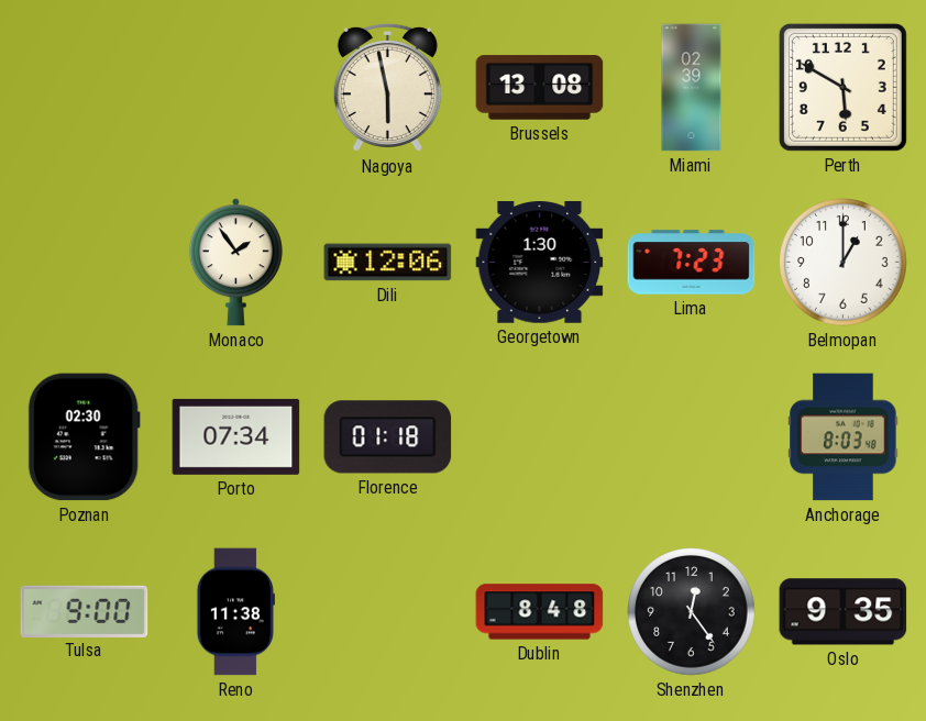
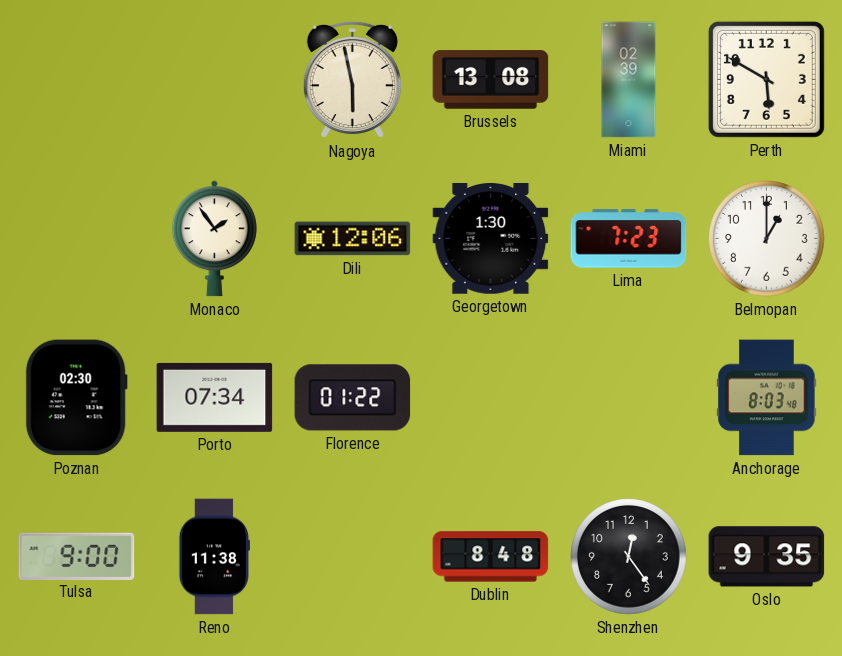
Florence: 01:18 -> 01:22 (353, 398)
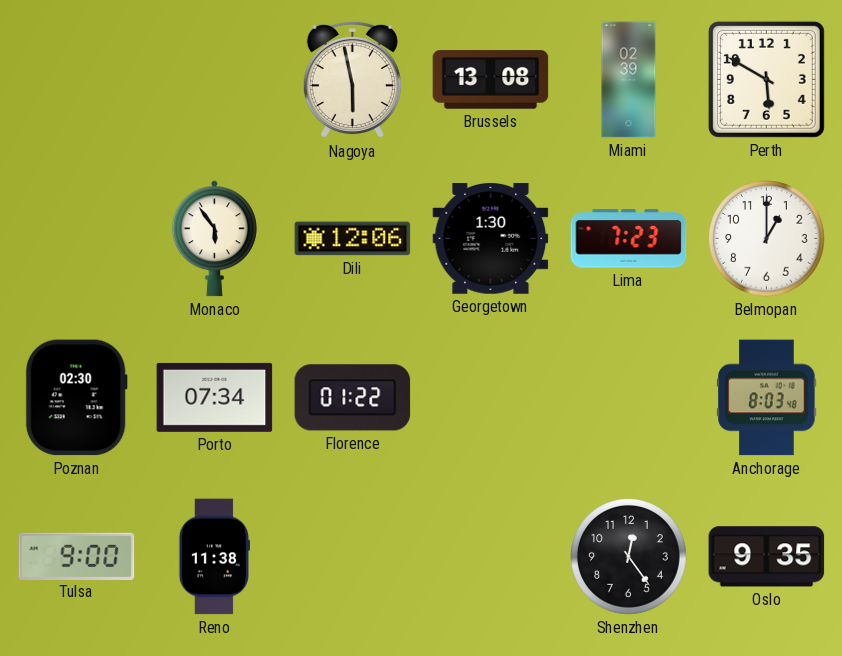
Monaco: 1:54 -> 5:54 (214, 239)
Dublin: 8:48 -> none (491, 557)
